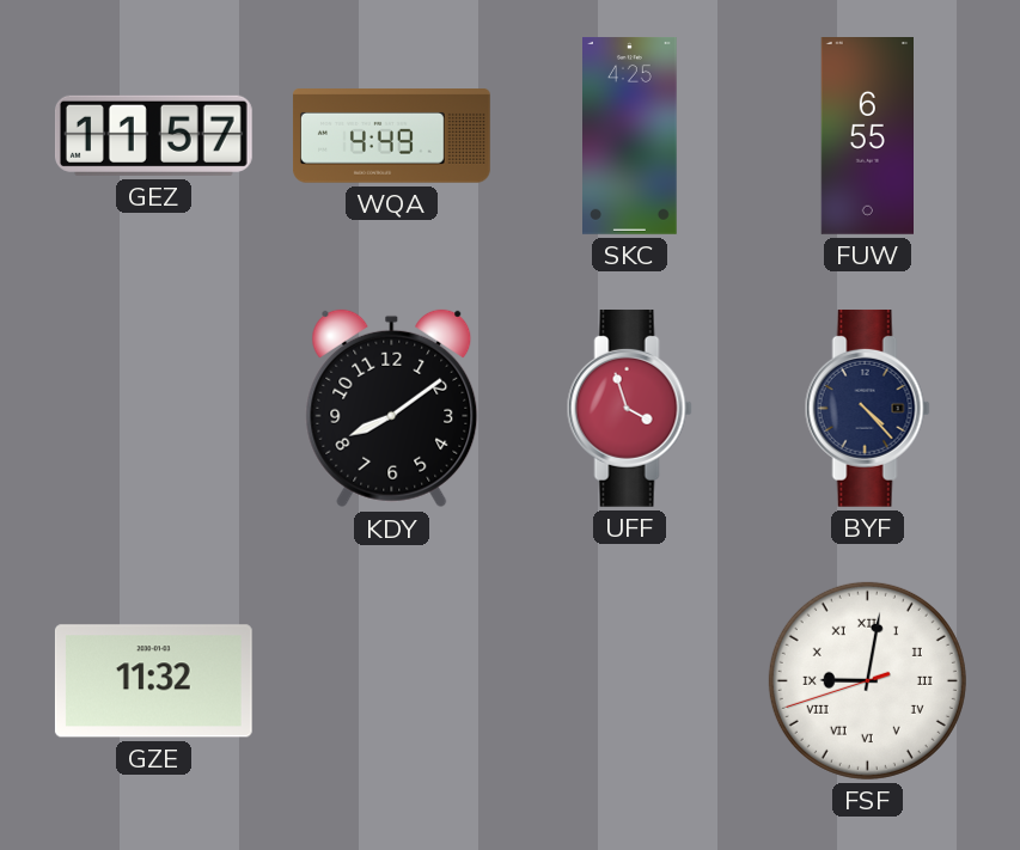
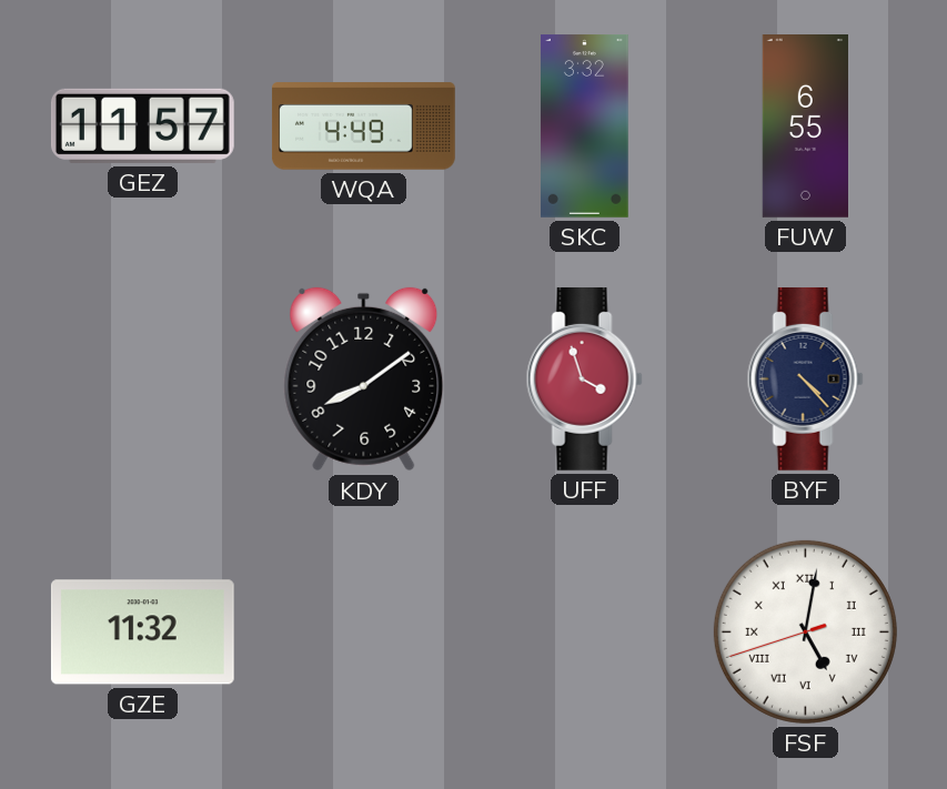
SKC: 4:25 -> 3:32 (585, 127)
FSF: 9:01 -> 5:01 (805, 631)
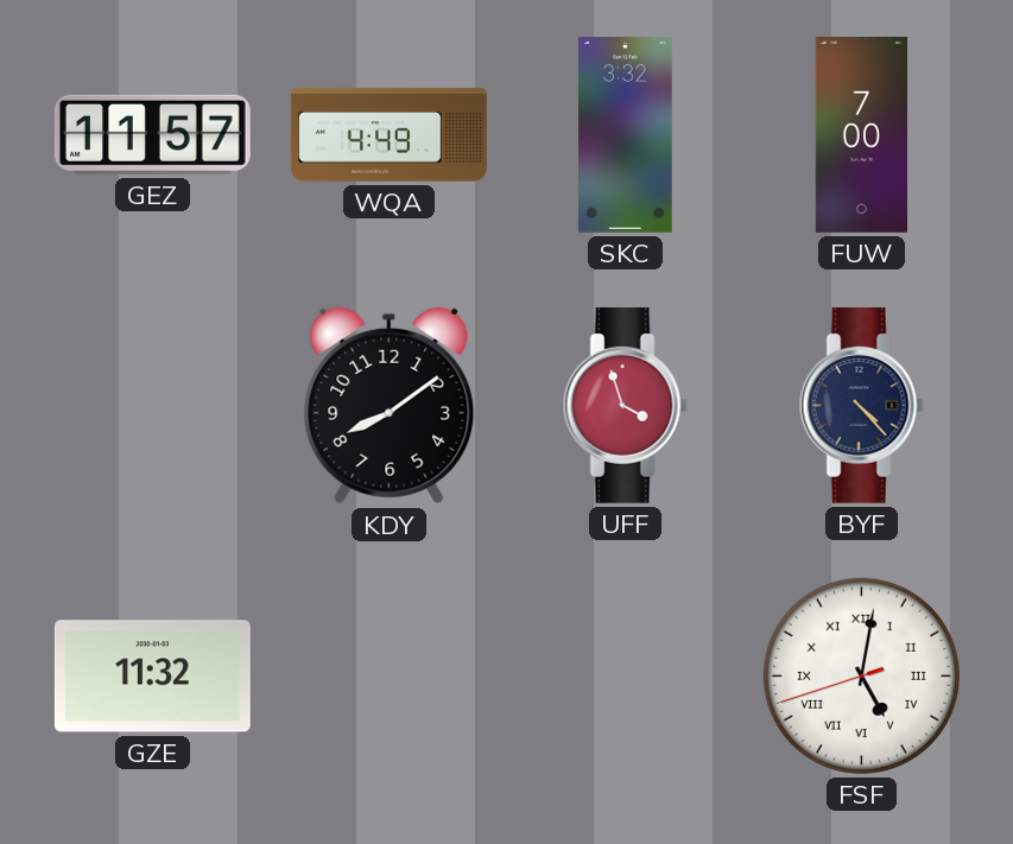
FUW: 6:55 -> 7:00 (861, 135)
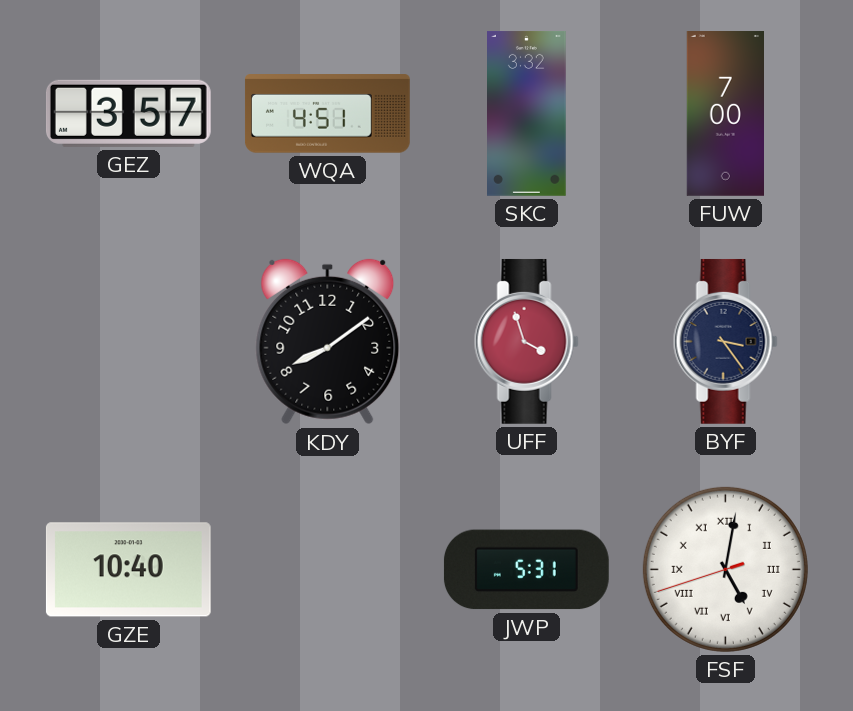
GEZ: 11:57 -> 3:57 (128, 113)
WQA: 4:49 -> 4:51 (327, 114)
BYF: 4:23 -> 3:24 (725, 341)
GZE: 11:32 -> 10:40 (128, 570)
JWP: none -> 5:31 (526, 570)
